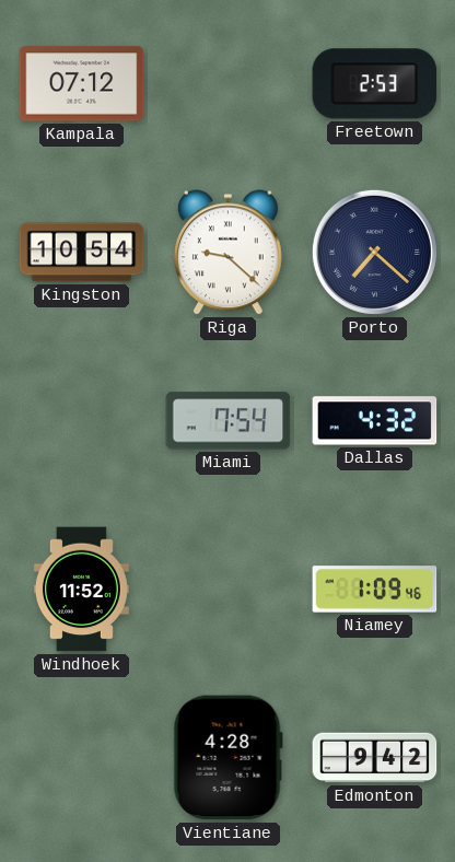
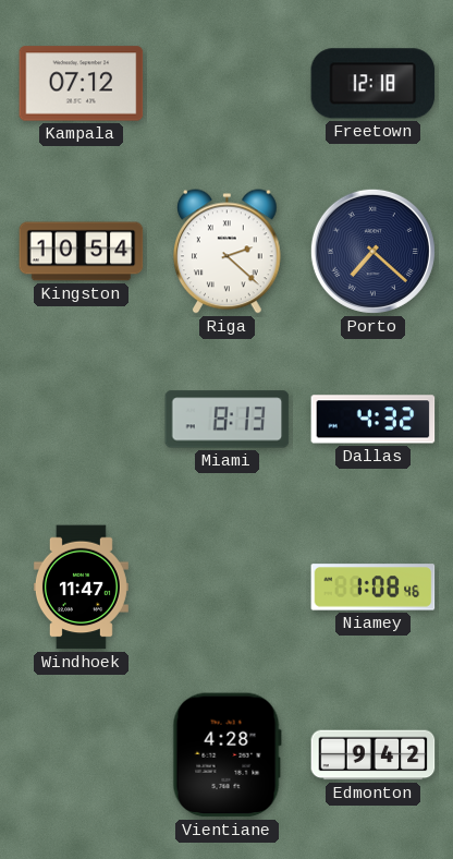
Freetown: 2:53 -> 12:18 (374, 84)
Riga: 9:22 -> 2:22 (228, 252)
Miami: 7:54 -> 8:13 (228, 420)
Windhoek: 11:52 -> 11:47 (81, 588)
Niamey: 1:09 -> 1:08 (374, 588)
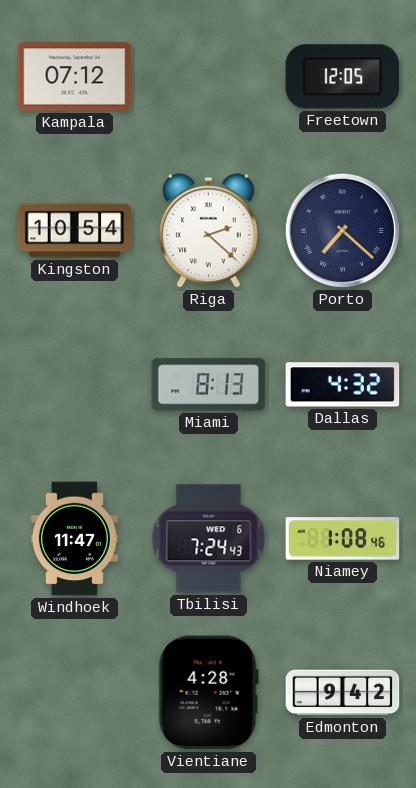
Freetown: 12:18 -> 12:05 (343, 77)
Tbilisi: none -> 7:24 (209, 539)
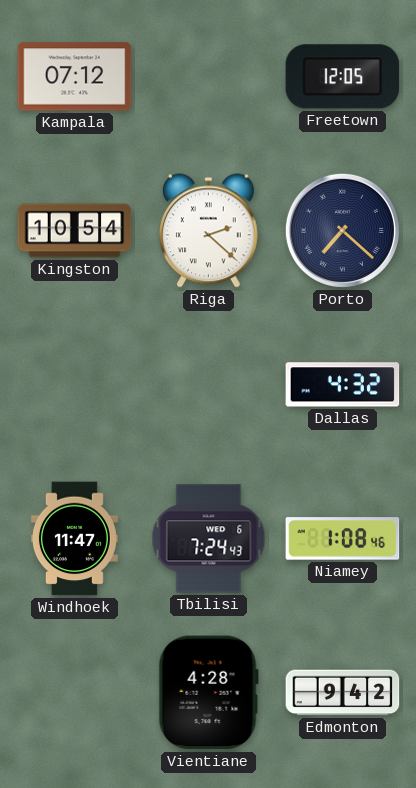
Miami: 8:13 -> none (209, 385)
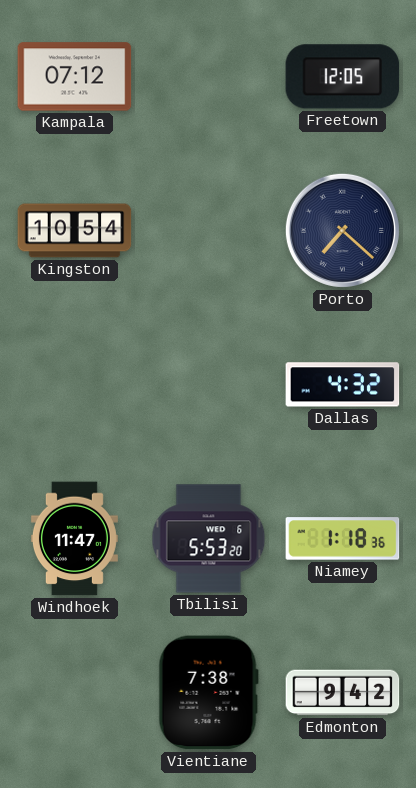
Riga: 2:22 -> none (209, 231)
Tbilisi: 7:24 -> 5:53 (209, 539)
Niamey: 1:08 -> 1:18 (343, 539)
Vientiane: 4:28 -> 7:38 (208, 693)
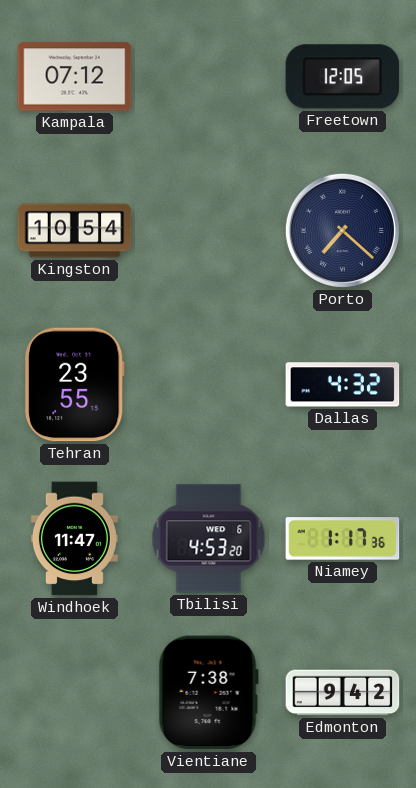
Tehran: none -> 23:55 (74, 385)
Tbilisi: 5:53 -> 4:53 (209, 539)
Niamey: 1:18 -> 1:17 (343, 539)
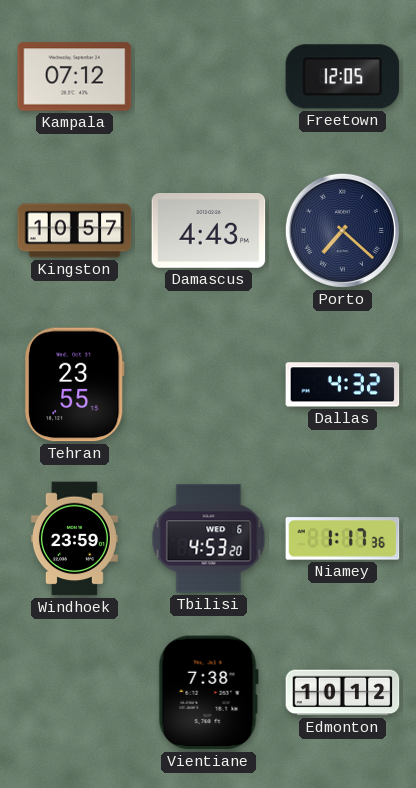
Kingston: 10:54 -> 10:57 (75, 231)
Damascus: none -> 4:43 (209, 231)
Windhoek: 11:47 -> 23:59 (74, 539)
Edmonton: 9:42 -> 10:12 (343, 693)
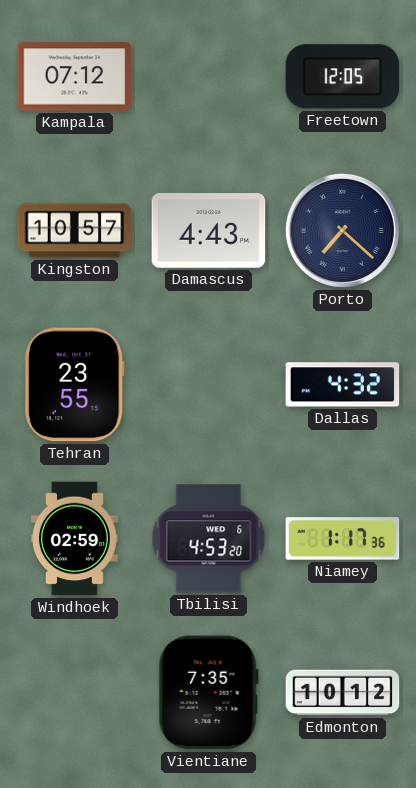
Windhoek: 23:59 -> 02:59 (74, 539)
Vientiane: 7:38 -> 7:35 (208, 693)
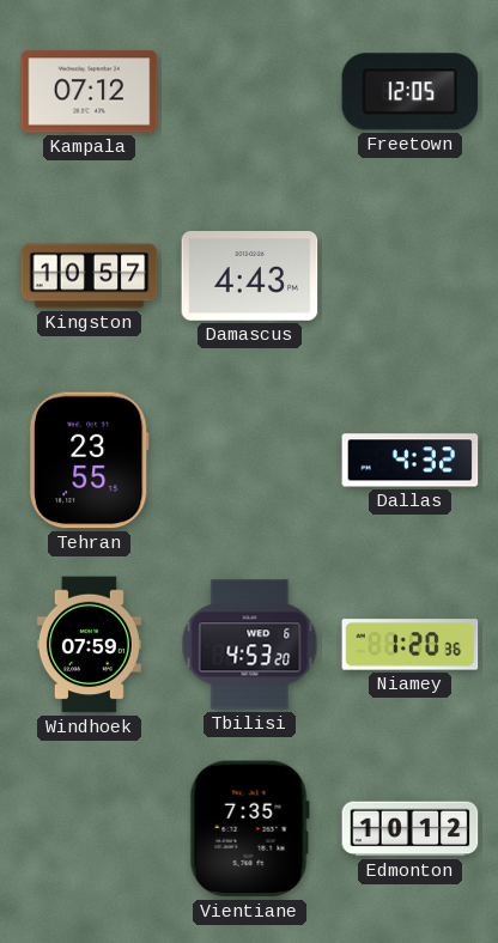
Porto: 7:22 -> none (342, 230)
Windhoek: 02:59 -> 07:59 (89, 645)
Niamey: 1:17 -> 1:20 (411, 645)
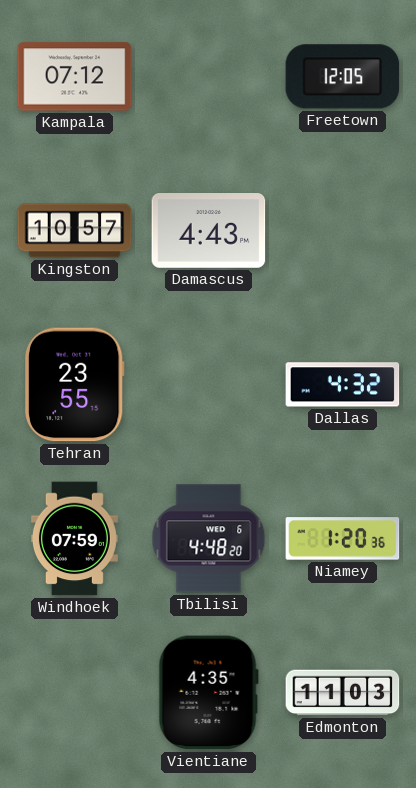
Tbilisi: 4:53 -> 4:48 (209, 539)
Vientiane: 7:35 -> 4:35 (208, 693)
Edmonton: 10:12 -> 11:03 (343, 693)
